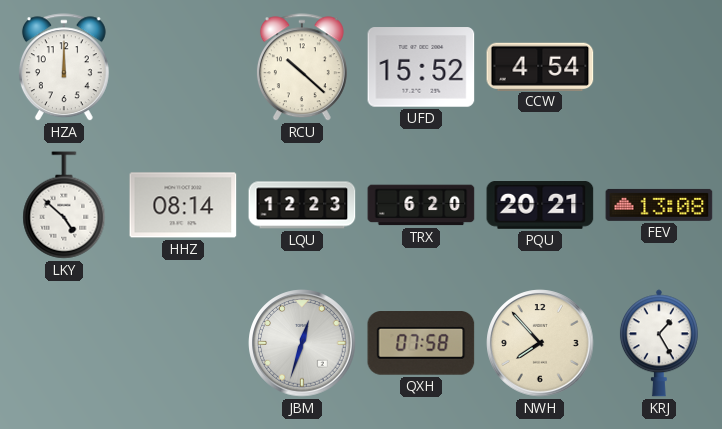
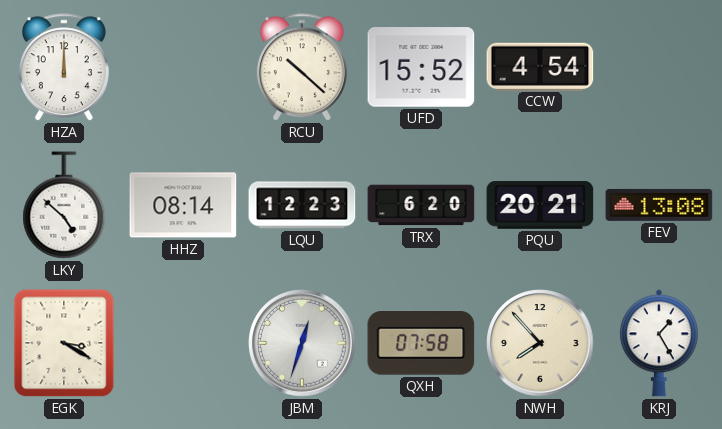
EGK: none -> 3:20 (64, 343)
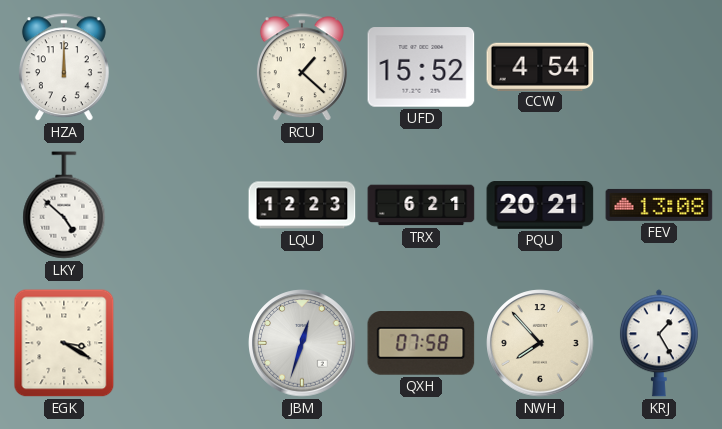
RCU: 10:22 -> 1:22 (302, 68)
HHZ: 08:14 -> none (183, 205)
TRX: 6:20 -> 6:21 (421, 205)
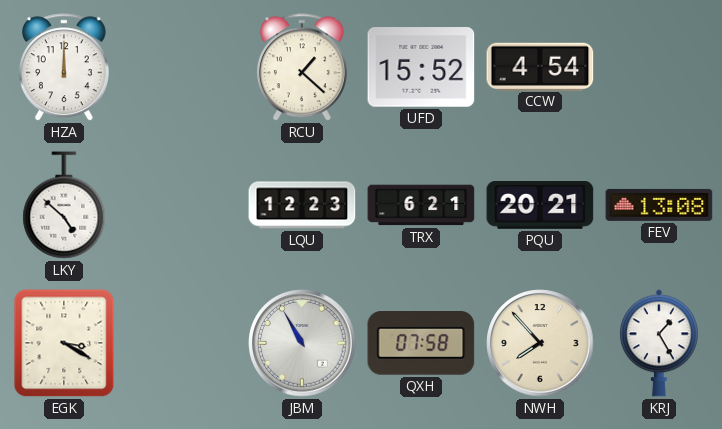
JBM: 12:33 -> 10:55 (302, 343)
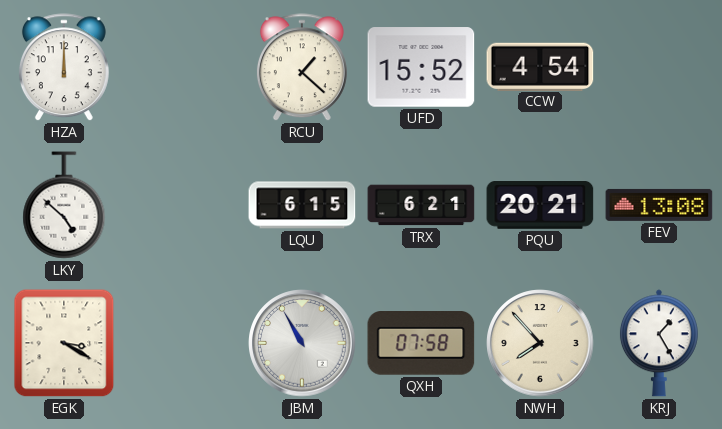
LQU: 12:23 -> 6:15 (302, 205)
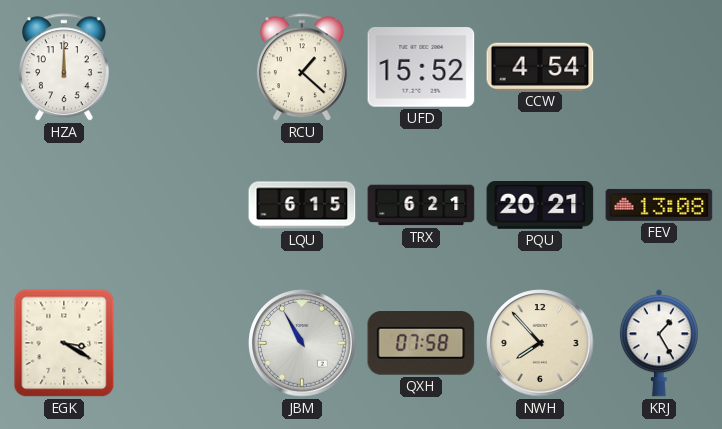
LKY: 4:52 -> none (64, 205)
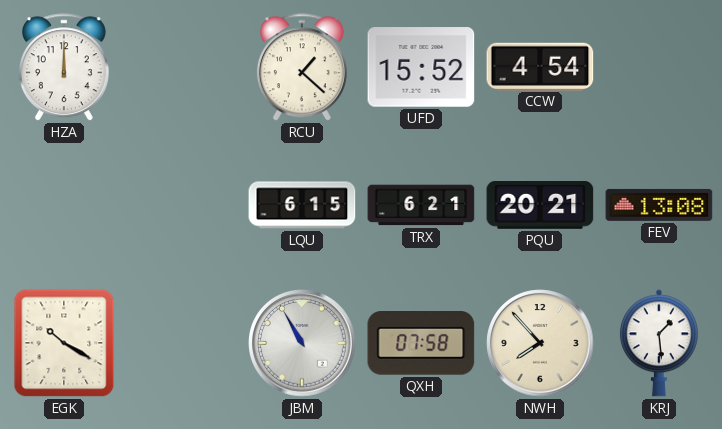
EGK: 3:20 -> 10:20 (64, 343)
KRJ: 1:25 -> 1:29 (659, 343)
